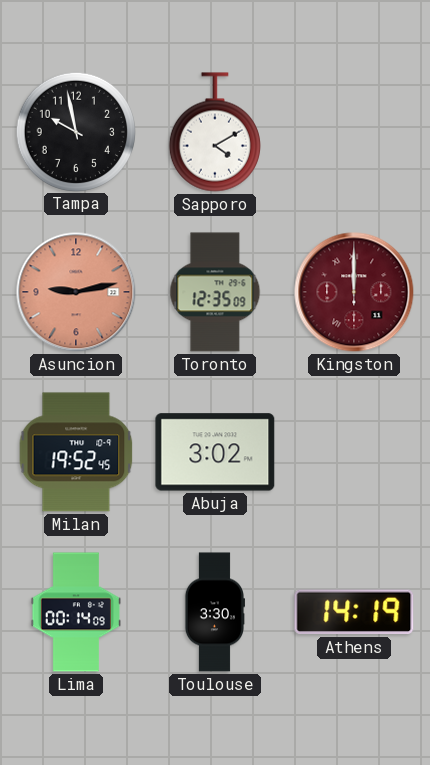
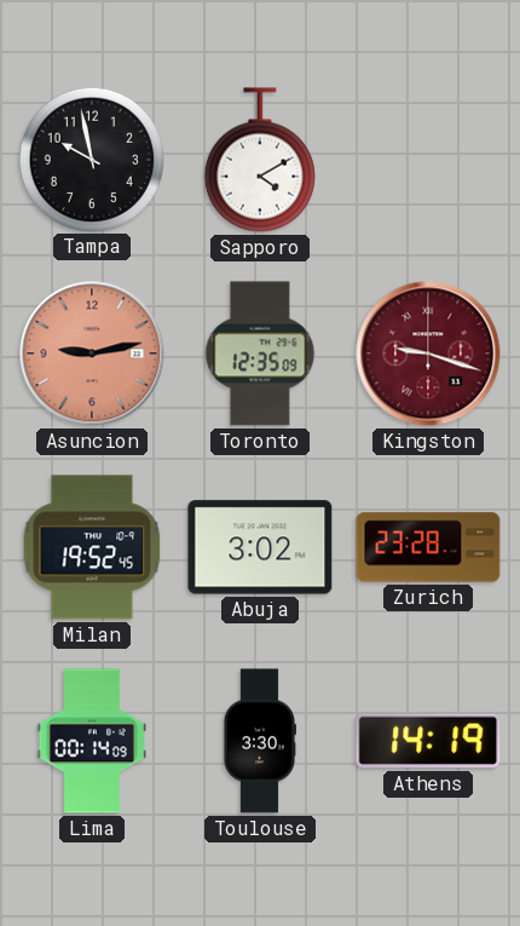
Kingston: 12:00 -> 9:18 (428, 353)
Zurich: none -> 23:28 (428, 547)
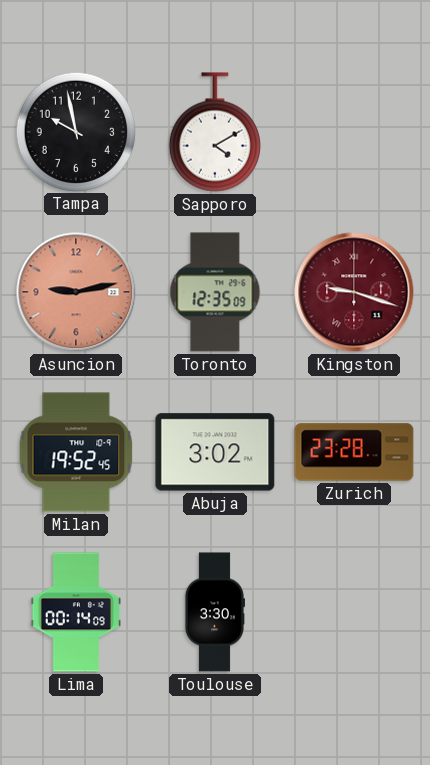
Athens: 14:19 -> none (428, 741)
